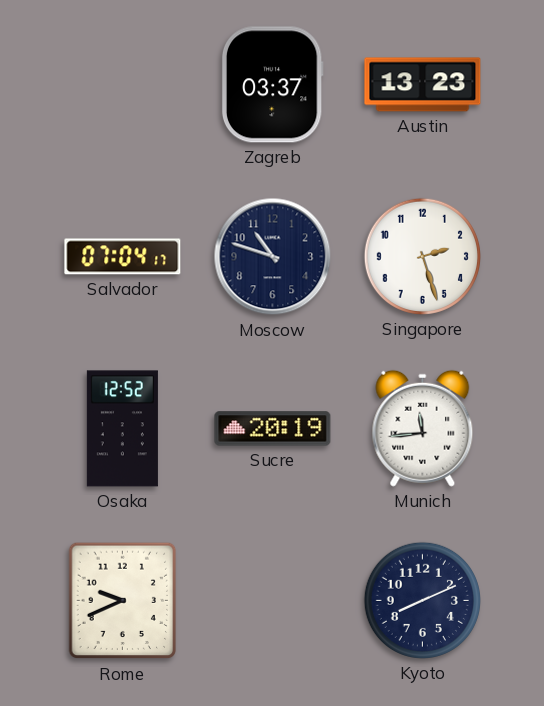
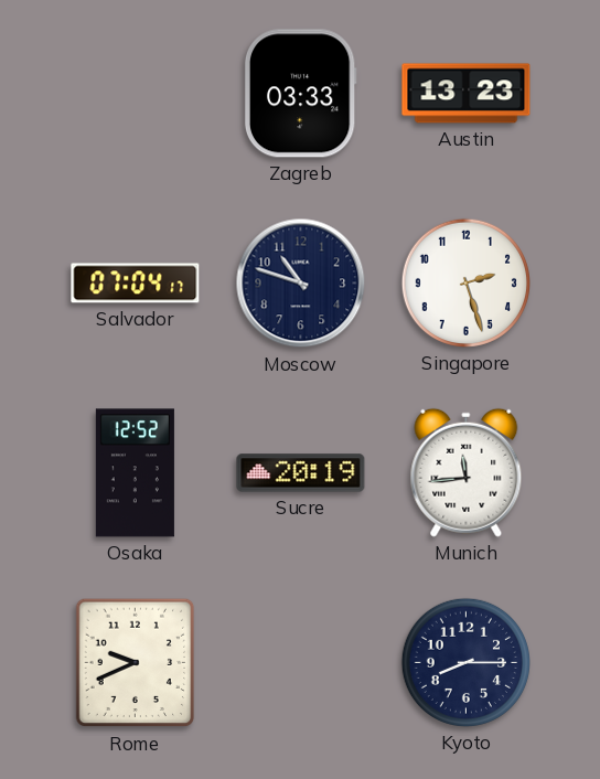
Zagreb: 03:37 -> 03:33 (300, 94)
Kyoto: 8:11 -> 8:15 (465, 662)
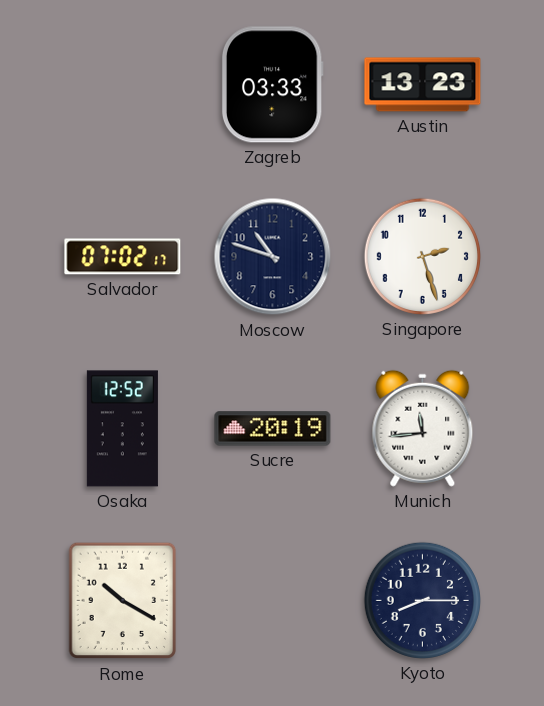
Salvador: 07:04 -> 07:02 (123, 257)
Rome: 9:41 -> 10:20 (123, 601)
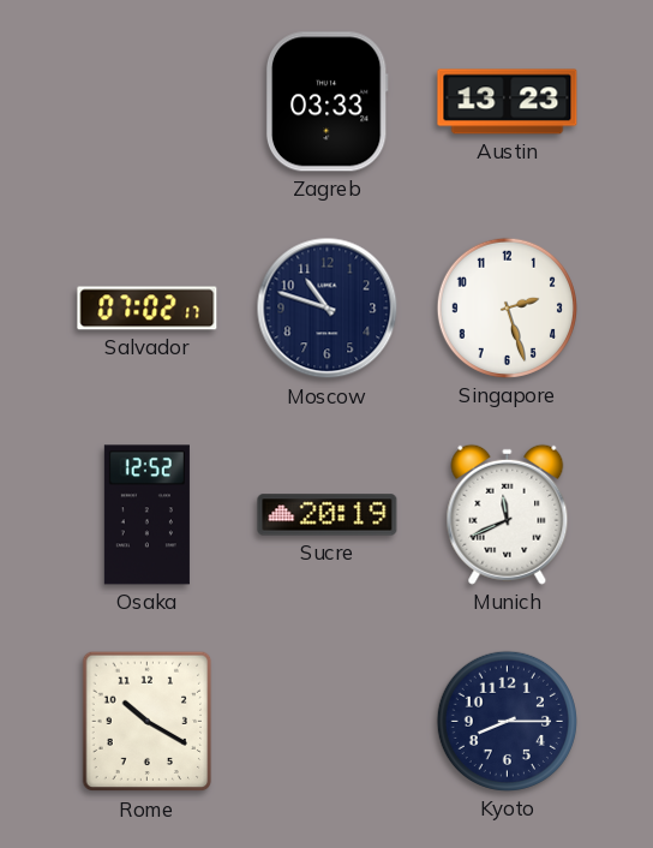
Munich: 11:44 -> 11:41 (508, 514)
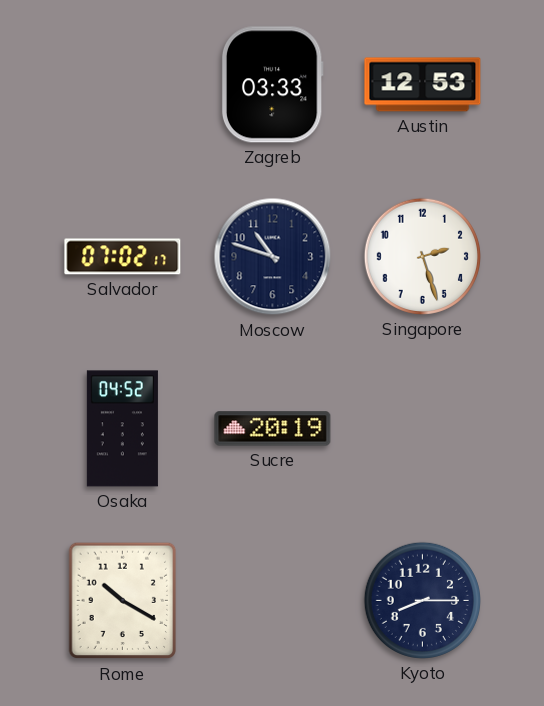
Austin: 13:23 -> 12:53 (423, 85)
Osaka: 12:52 -> 04:52 (122, 429)
Munich: 11:41 -> none (508, 514)
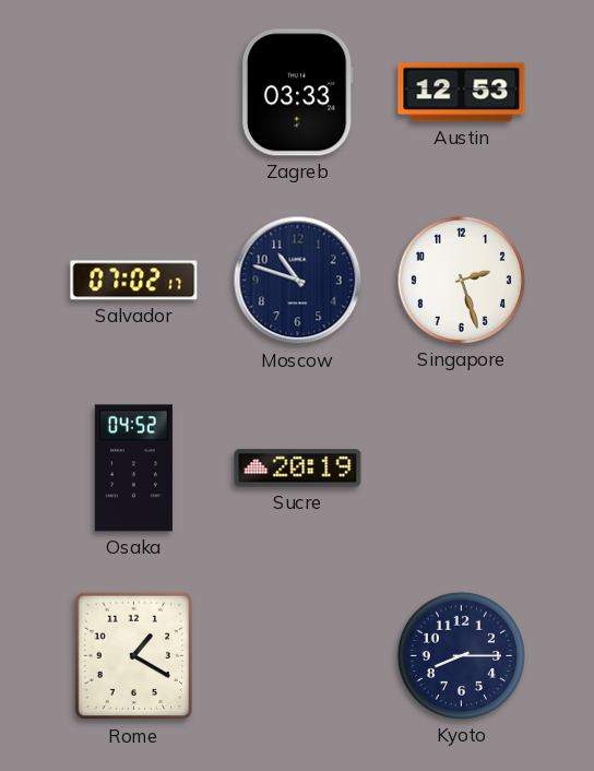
Rome: 10:20 -> 1:20 (134, 656)
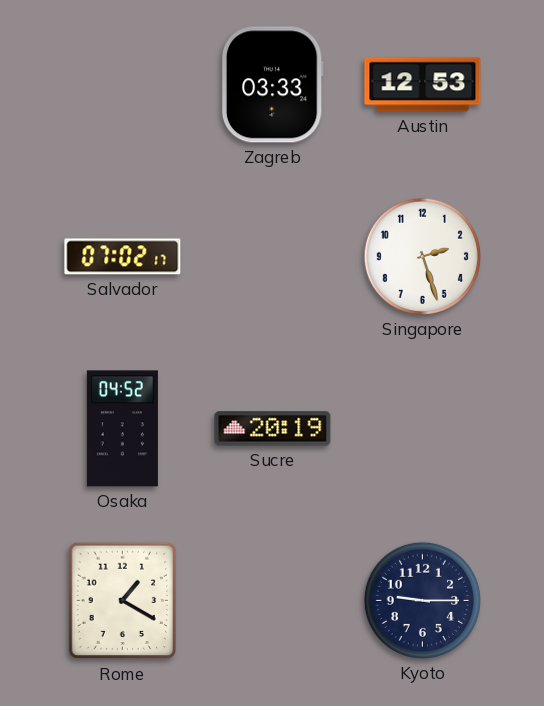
Moscow: 10:48 -> none (298, 281)
Kyoto: 8:15 -> 9:15 (422, 600)
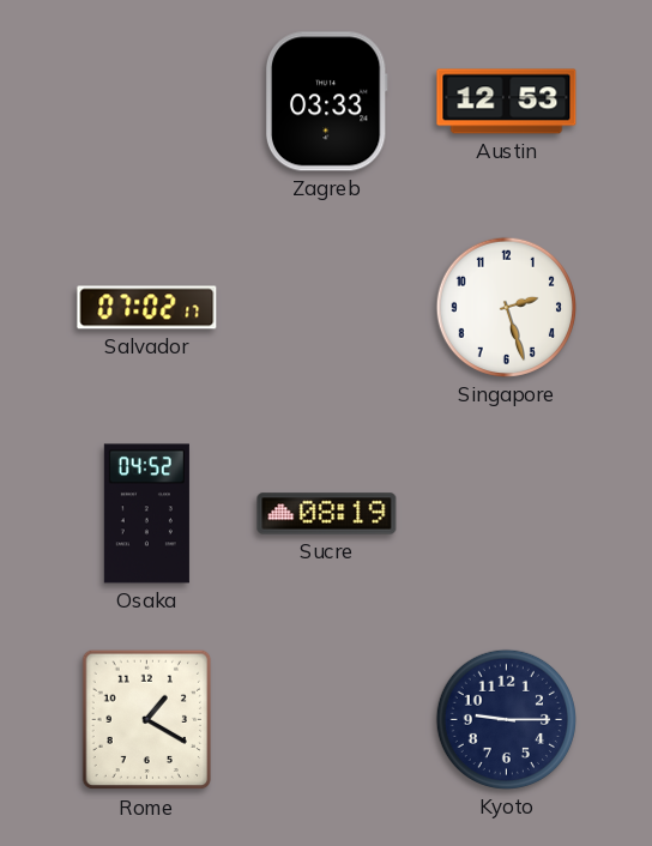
Sucre: 20:19 -> 08:19 (327, 514)
